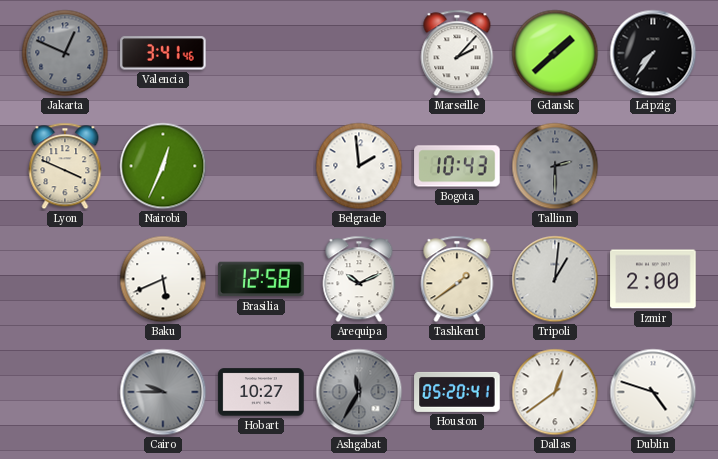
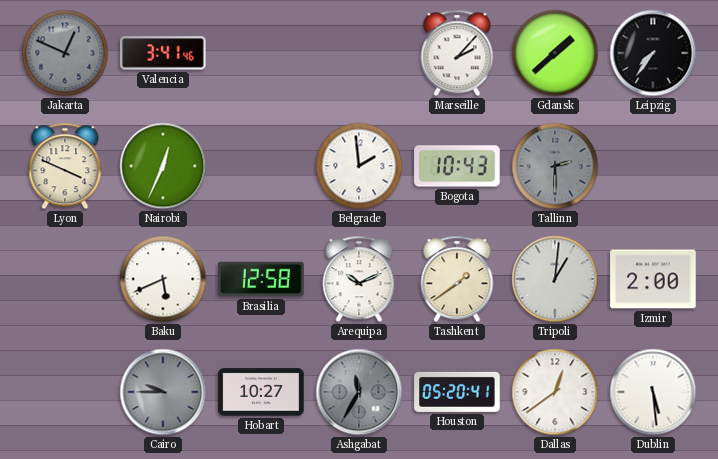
Dublin: 4:48 -> 5:29 (653, 392)
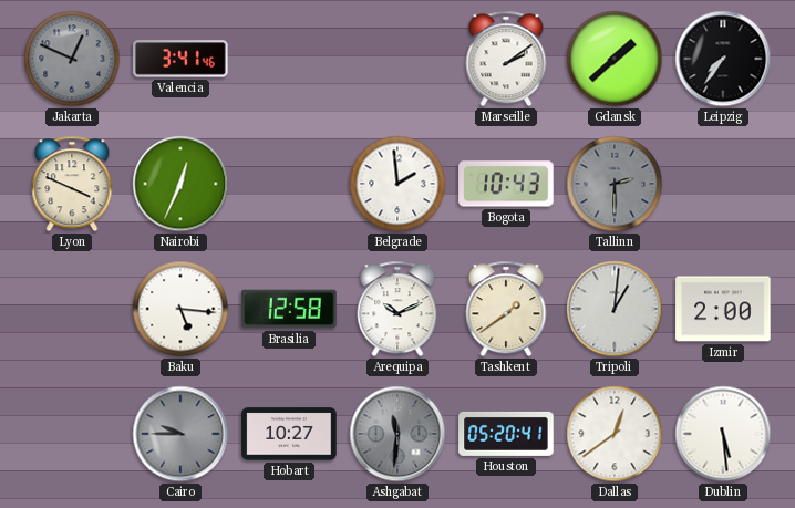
Marseille: 2:07 -> 2:09 (506, 59)
Baku: 5:41 -> 5:16 (180, 309)
Ashgabat: 11:35 -> 11:31 (397, 434)
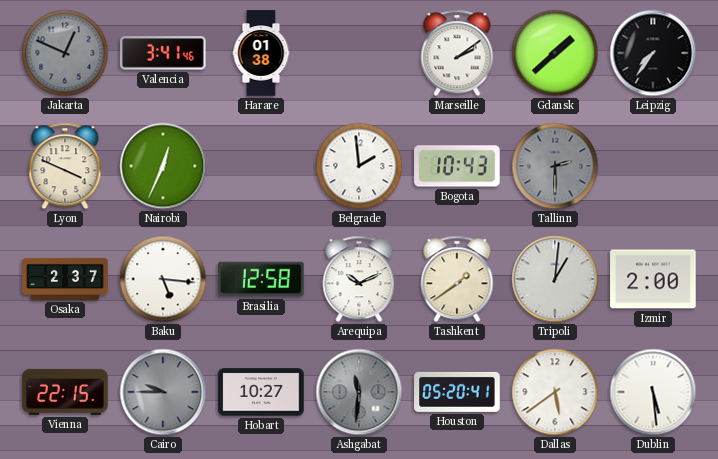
Harare: none -> 01:38 (261, 53)
Osaka: none -> 2:37 (65, 279)
Vienna: none -> 22:15 (65, 392)
Dallas: 12:39 -> 5:39 (555, 392)
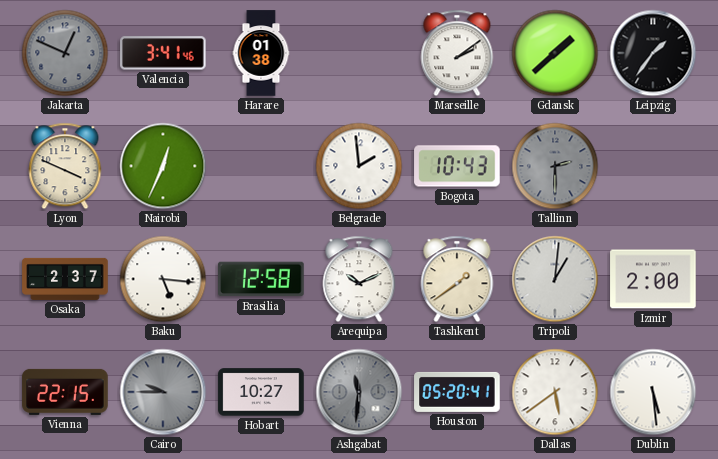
Leipzig: 7:36 -> 1:36 (653, 53)
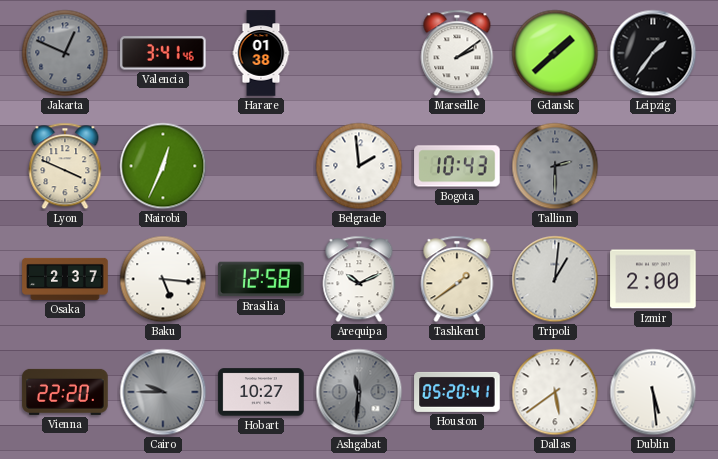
Vienna: 22:15 -> 22:20 (65, 392)
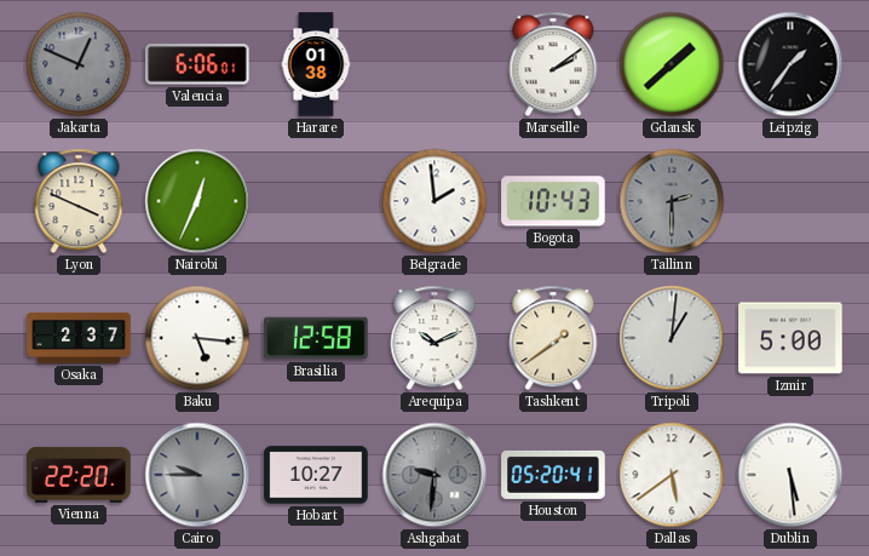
Valencia: 3:41 -> 6:06 (197, 64)
Izmir: 2:00 -> 5:00 (790, 338)
Ashgabat: 11:31 -> 9:31 (434, 475)
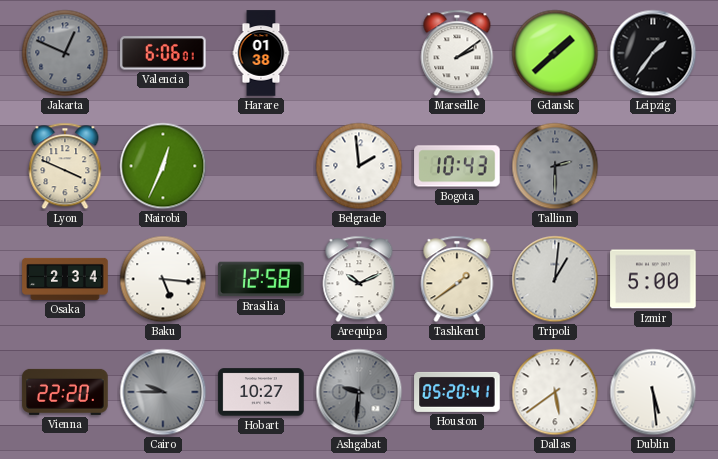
Osaka: 2:37 -> 2:34 (65, 279)
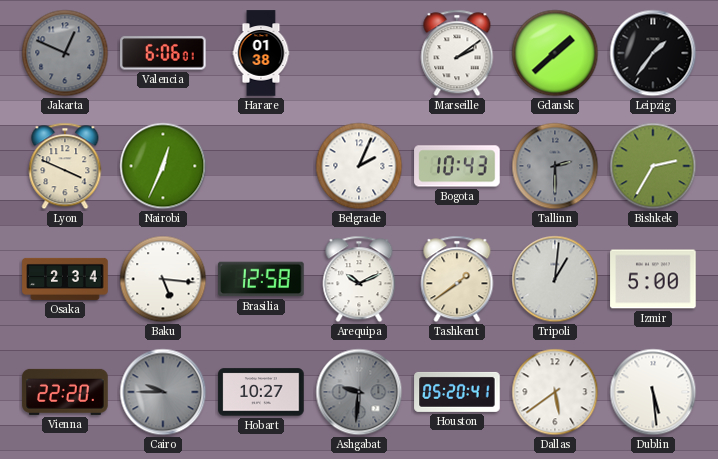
Belgrade: 1:59 -> 2:04 (359, 166)
Bishkek: none -> 2:35 (653, 166)
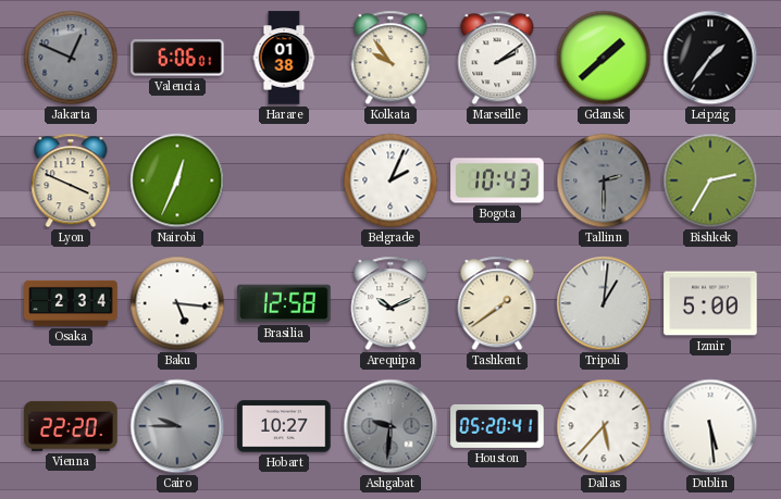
Kolkata: none -> 9:54 (390, 58)
Dallas: 5:39 -> 5:37 (604, 426)
